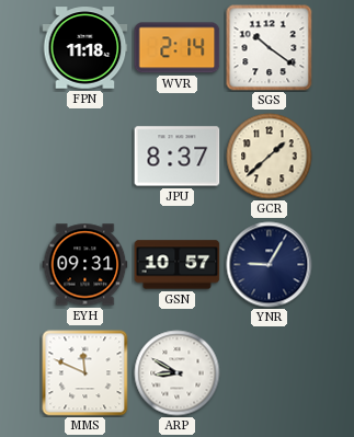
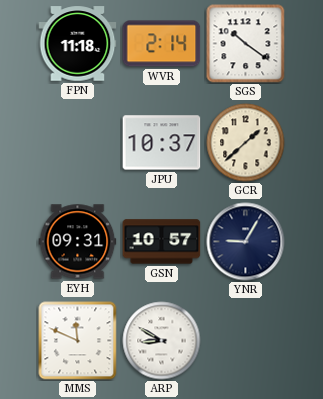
JPU: 8:37 -> 10:37 (162, 143)
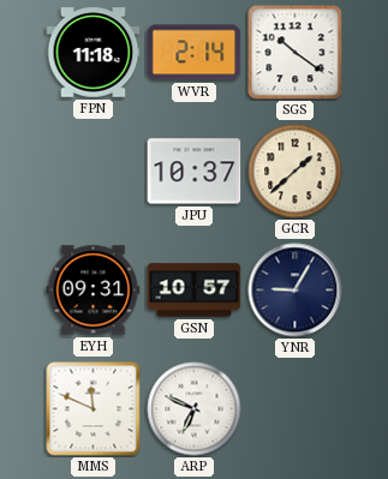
ARP: 8:50 -> 6:49 (195, 409)
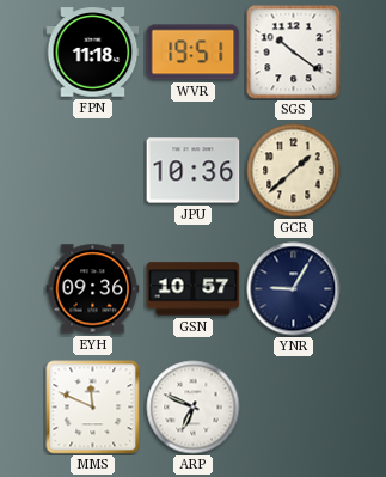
WVR: 2:14 -> 19:51 (194, 53)
JPU: 10:37 -> 10:36 (194, 171)
EYH: 09:31 -> 09:36 (93, 289)
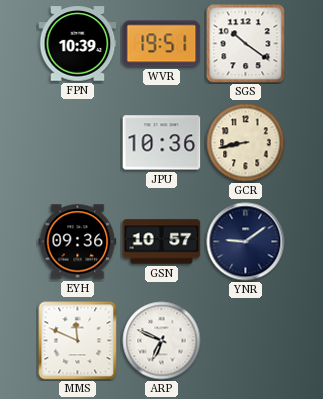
FPN: 11:18 -> 10:39 (78, 44)
GCR: 1:38 -> 8:43 (246, 143)
YNR: 9:05 -> 9:09 (246, 242)
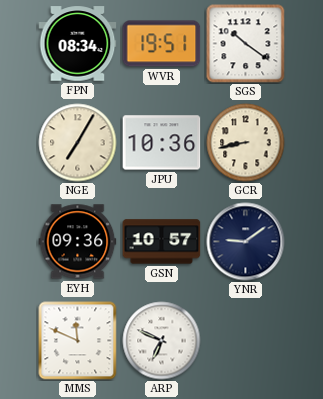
FPN: 10:39 -> 08:34 (78, 44)
NGE: none -> 7:05 (78, 143)
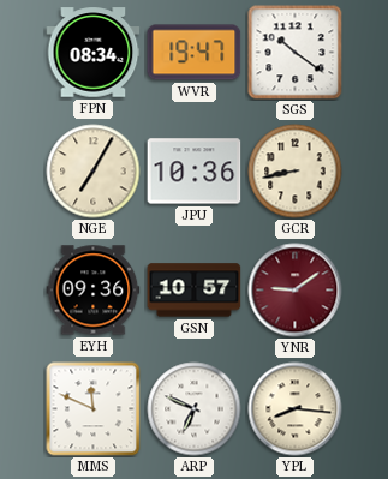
WVR: 19:51 -> 19:47 (195, 53)
YNR dial: navy -> burgundy (296, 291)
YPL: none -> 8:16 (296, 409)
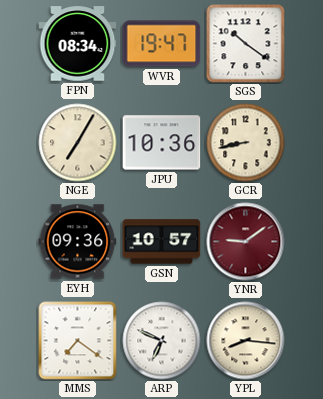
MMS: 11:49 -> 7:21 (78, 341)
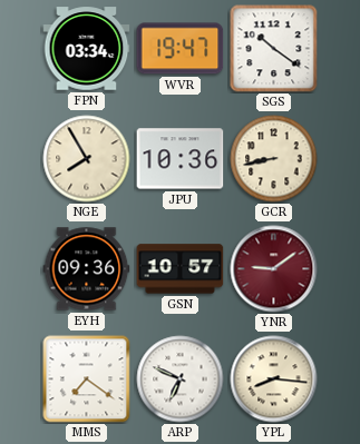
FPN: 08:34 -> 03:34 (87, 49)
NGE: 7:05 -> 7:55 (87, 159)
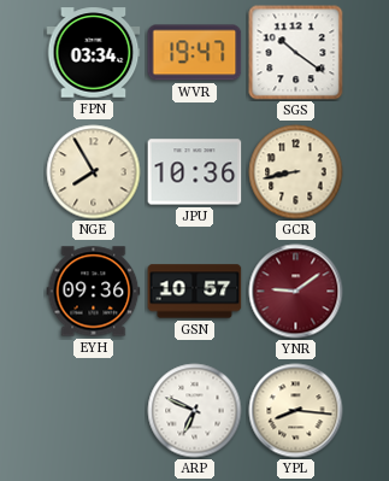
MMS: 7:21 -> none (87, 379)
